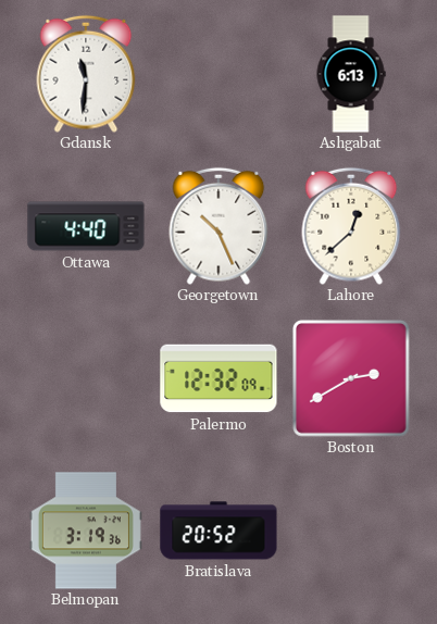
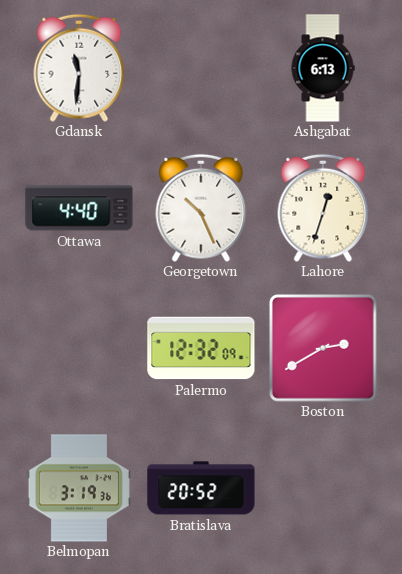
Lahore: 12:38 -> 12:33 (323, 208)
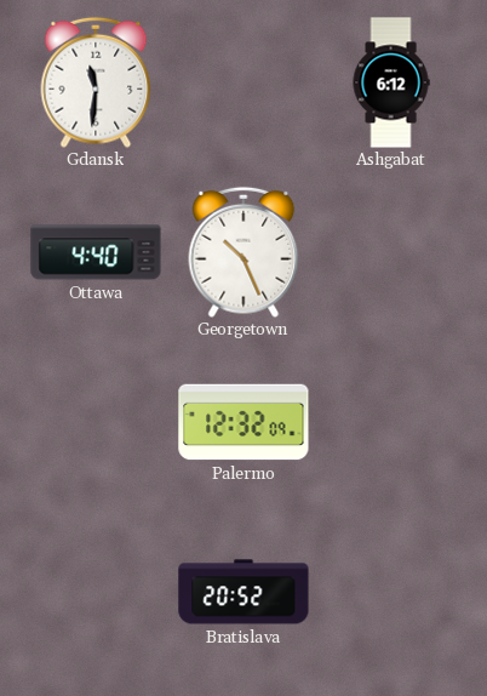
Ashgabat: 6:13 -> 6:12 (391, 82)
Lahore: 12:33 -> none (323, 208)
Boston: 2:40 -> none (323, 348)
Belmopan: 3:19 -> none (79, 488)
